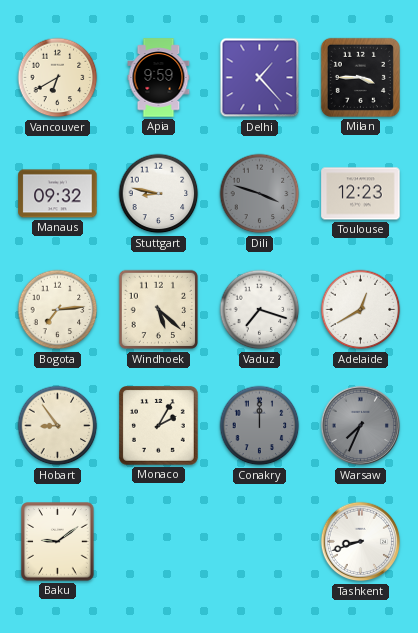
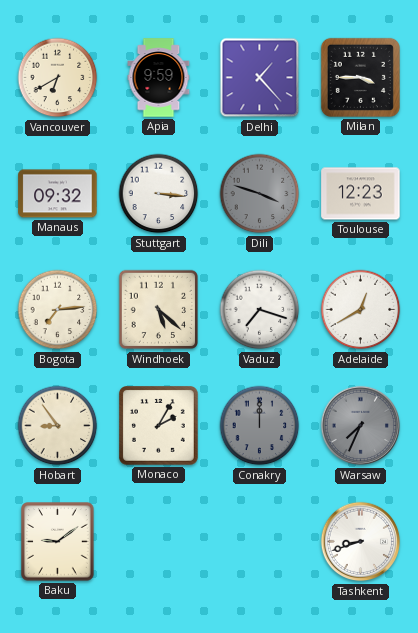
Stuttgart: 8:47 -> 3:16 (159, 194)
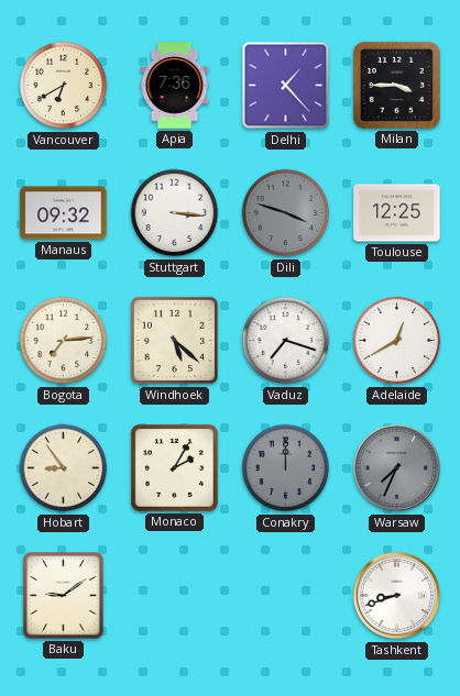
Apia: 9:59 -> 7:36 (175, 86)
Toulouse: 12:23 -> 12:25 (397, 213)
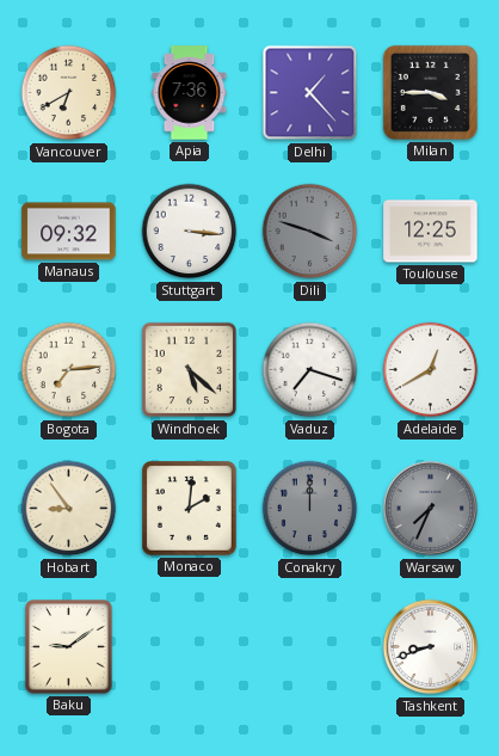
Monaco: 2:05 -> 2:01 (190, 509)
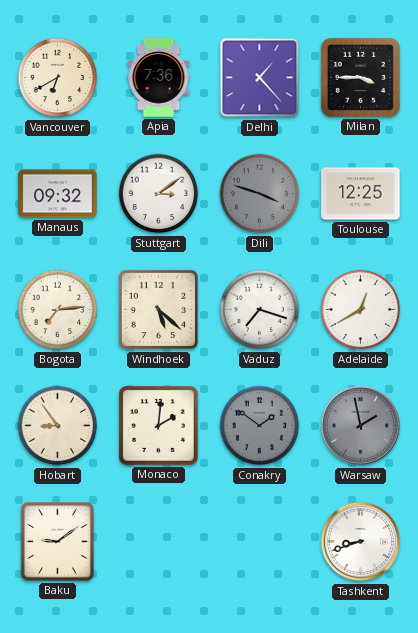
Stuttgart: 3:16 -> 3:09 (159, 194)
Conakry: 12:00 -> 1:51 (260, 426)
Warsaw: 7:34 -> 1:58 (361, 426)
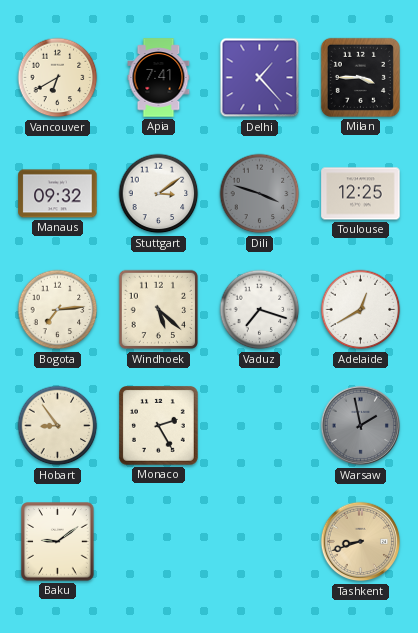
Apia: 7:36 -> 7:41 (159, 78)
Monaco: 2:01 -> 2:25 (159, 426)
Conakry: 1:51 -> none (260, 426)
Tashkent dial: white -> champagne (361, 542)
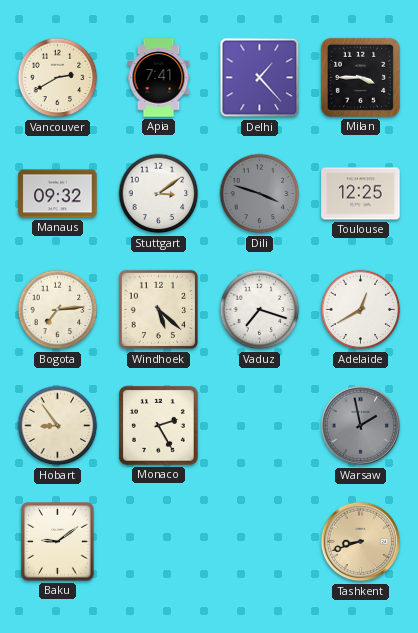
Vancouver: 6:40 -> 2:40 (58, 78)
